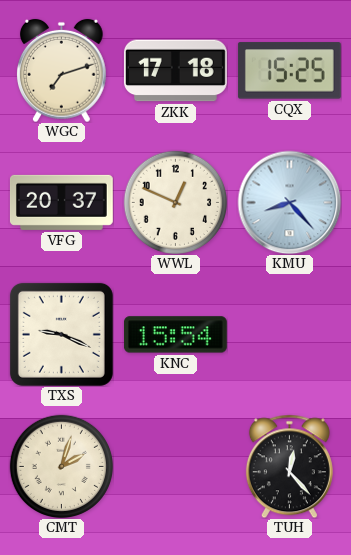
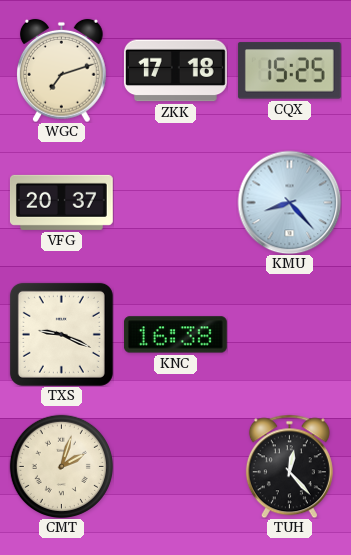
WWL: 12:49 -> none (175, 202)
KNC: 15:54 -> 16:38 (175, 335)
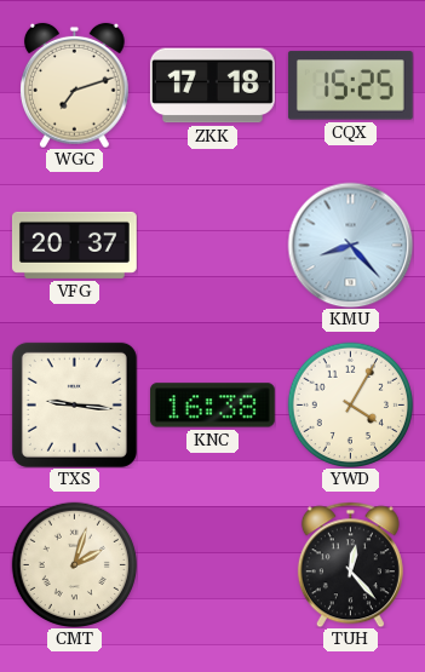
TXS: 9:19 -> 9:16 (74, 404)
YWD: none -> 4:05 (350, 404)
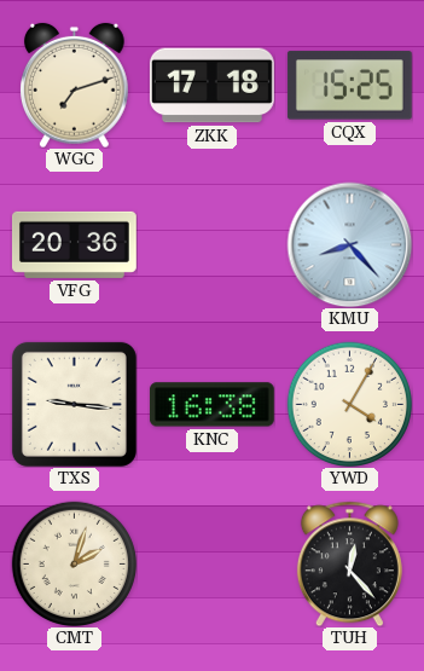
VFG: 20:37 -> 20:36 (74, 244)
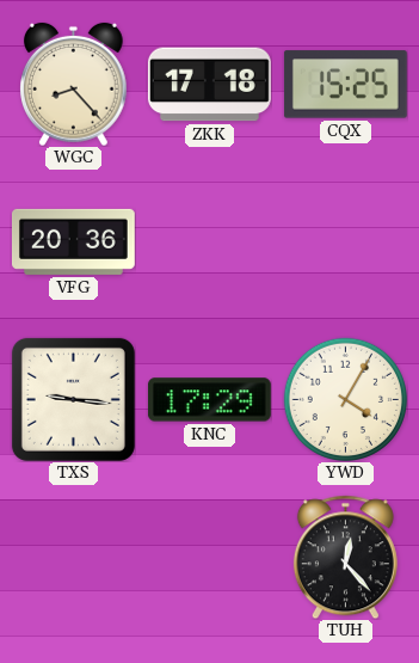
WGC: 7:12 -> 8:23 (74, 84)
KMU: 8:23 -> none (349, 244)
KNC: 16:38 -> 17:29 (209, 400)
CMT: 2:03 -> none (74, 563)
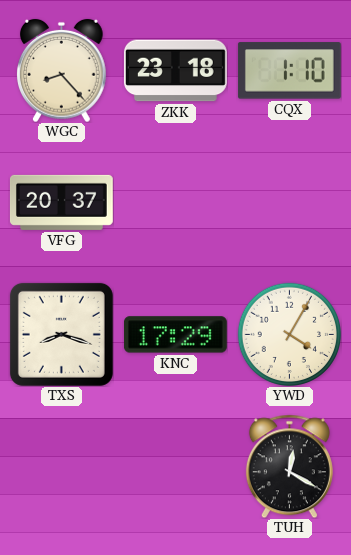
ZKK: 17:18 -> 23:18 (175, 71)
CQX: 15:25 -> 1:10 (289, 71)
VFG: 20:36 -> 20:37 (61, 202)
TXS: 9:16 -> 8:18 (61, 334)
TUH: 12:23 -> 12:20 (289, 466)
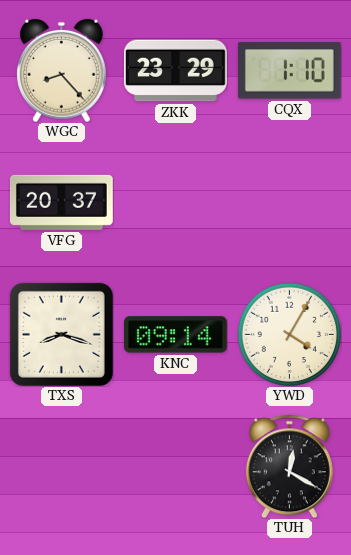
ZKK: 23:18 -> 23:29 (175, 71)
KNC: 17:29 -> 09:14 (175, 335)
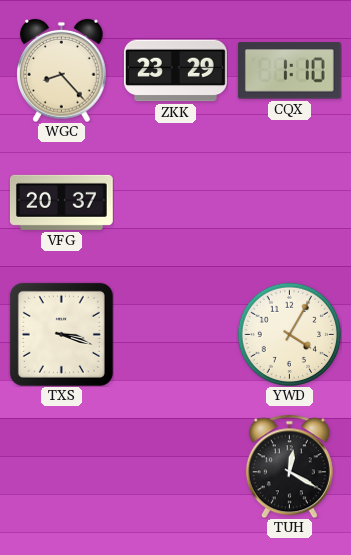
TXS: 8:18 -> 3:18 (61, 334)
KNC: 09:14 -> none (175, 335)
